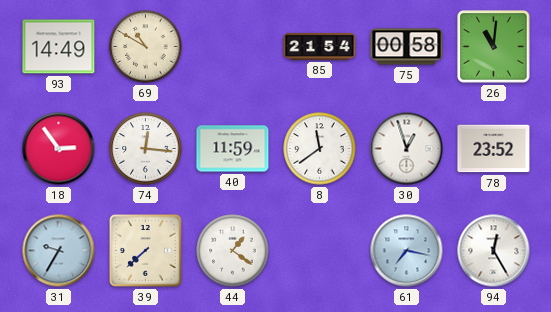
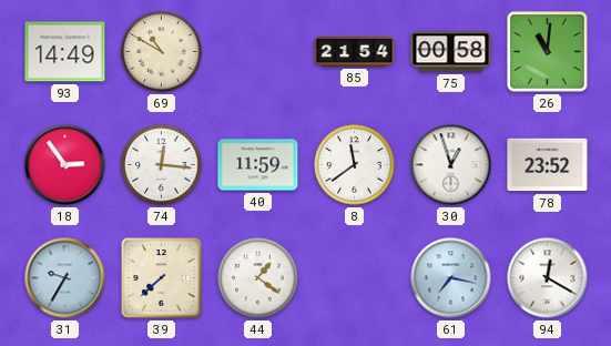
94: 12:25 -> 12:20 (548, 278)
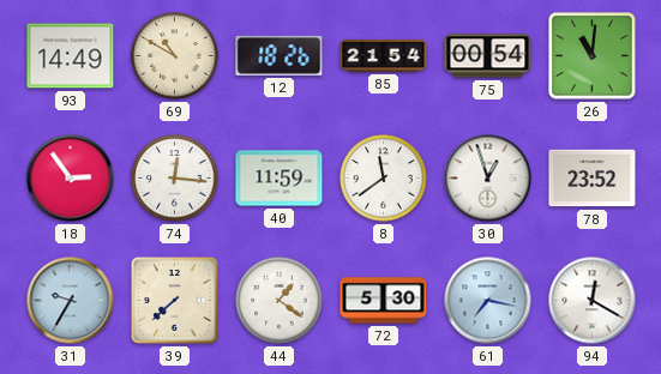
12: none -> 18:26 (280, 55)
75: 00:58 -> 00:54 (488, 56)
72: none -> 5:30 (384, 301)
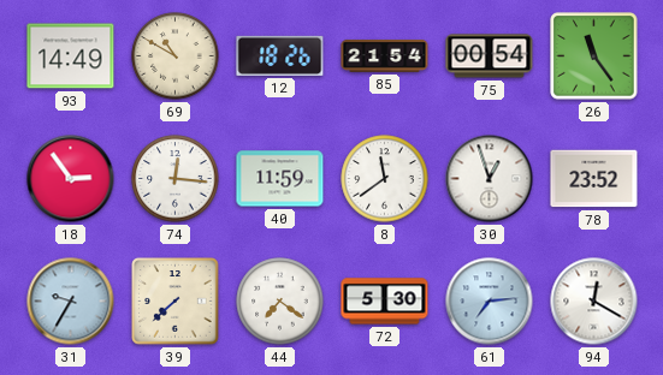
26: 11:01 -> 11:24 (594, 56)
44: 1:21 -> 7:21 (280, 302)
61: 7:17 -> 7:14 (490, 302)
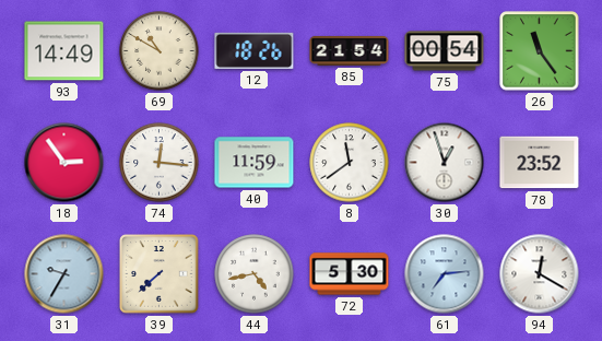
44: 7:21 -> 4:43 (255, 274)
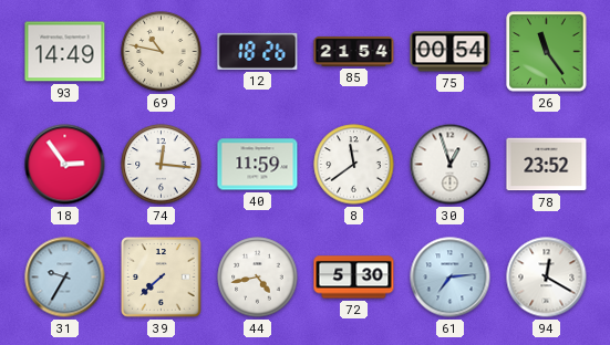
69: 10:50 -> 10:47 (162, 52)
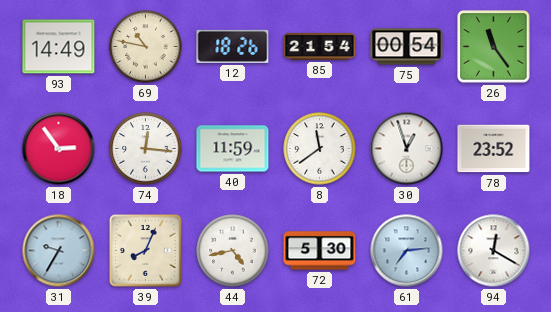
39: 7:38 -> 8:04 (146, 251)
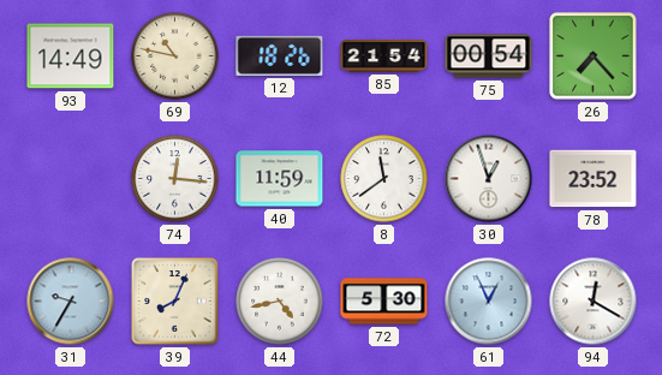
26: 11:24 -> 7:23 (594, 56)
18: 2:54 -> none (59, 149)
61: 7:14 -> 12:56 (489, 302)
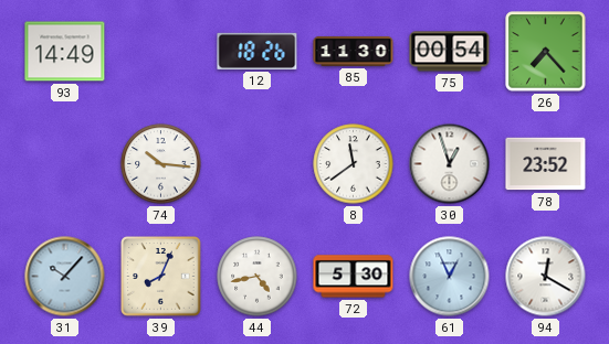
69: 10:47 -> none (175, 56)
85: 21:54 -> 11:30 (354, 51)
74: 12:16 -> 10:16 (161, 164)
40: 11:59 -> none (280, 179)
31: 9:35 -> 10:07 (65, 277)
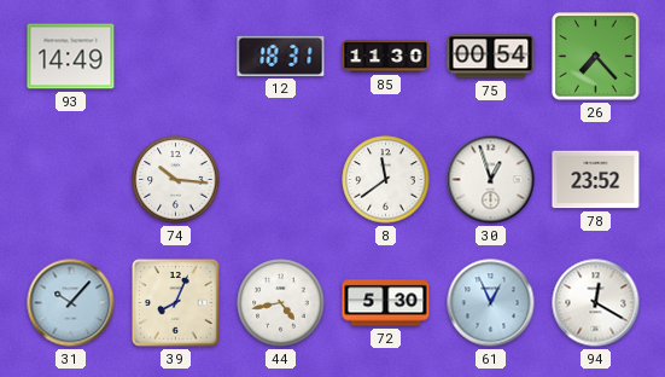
12: 18:26 -> 18:31 (281, 56)
